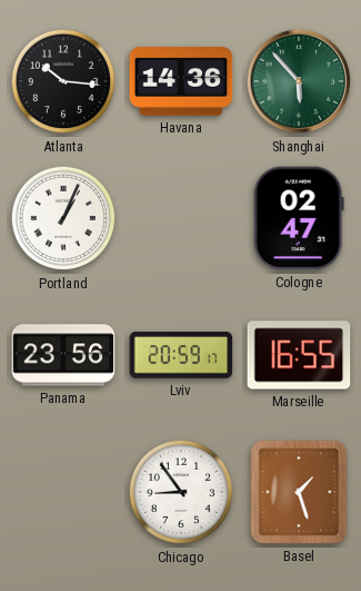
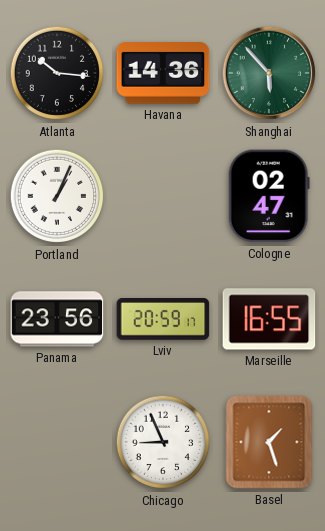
Chicago: 8:54 -> 8:56 (163, 442)
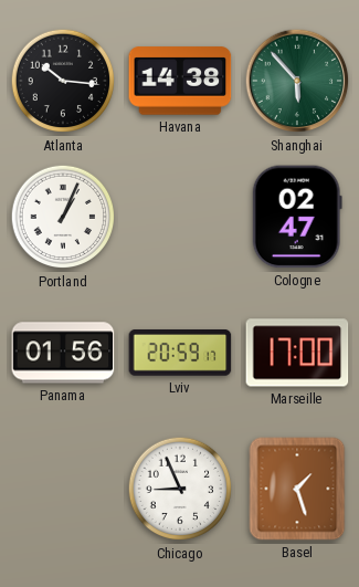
Havana: 14:36 -> 14:38 (180, 81)
Panama: 23:56 -> 01:56 (63, 353)
Marseille: 16:55 -> 17:00 (297, 353)
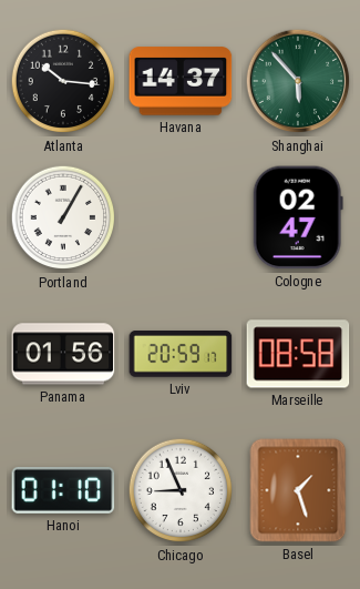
Havana: 14:38 -> 14:37 (181, 81)
Portland: 1:04 -> 1:05 (63, 217)
Marseille: 17:00 -> 08:58 (298, 354)
Hanoi: none -> 01:10 (63, 490)
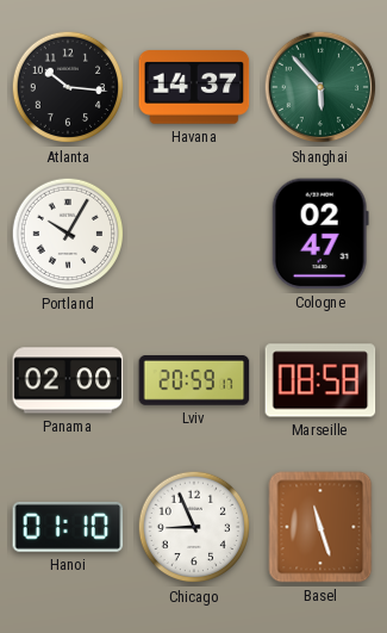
Portland: 1:05 -> 10:05 (68, 234)
Panama: 01:56 -> 02:00 (68, 380)
Basel: 1:27 -> 11:27 (320, 527)
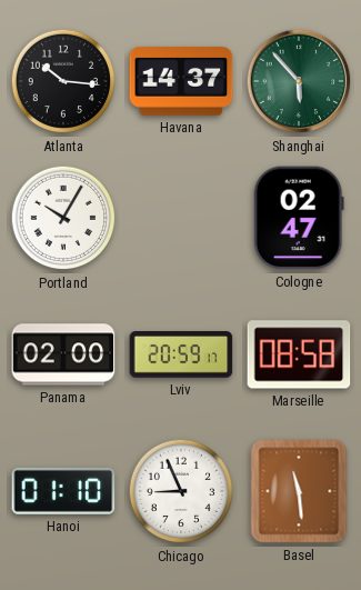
Basel: 11:27 -> 11:29 (299, 491)
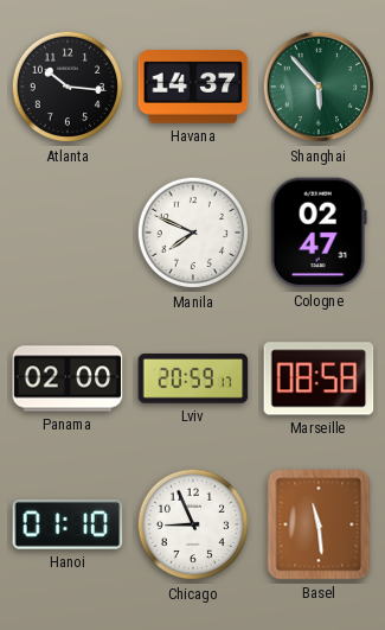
Portland: 10:05 -> none (63, 218)
Manila: none -> 7:49 (193, 233)
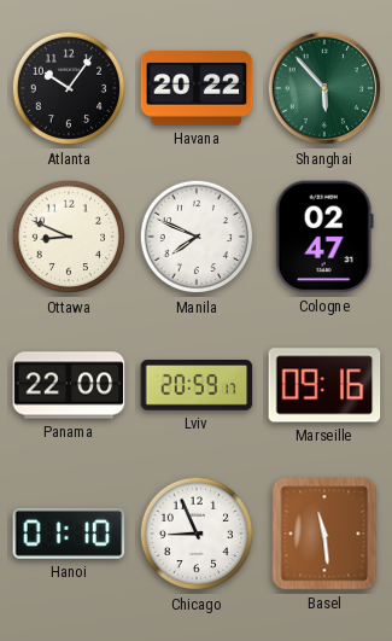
Atlanta: 10:16 -> 10:06 (69, 88)
Havana: 14:37 -> 20:22 (197, 88)
Ottawa: none -> 8:49 (69, 237)
Panama: 02:00 -> 22:00 (69, 385)
Marseille: 08:58 -> 09:16 (324, 385)
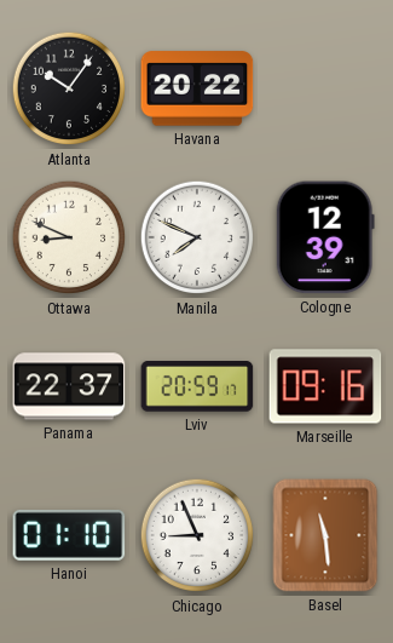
Shanghai: 5:53 -> none (324, 88)
Cologne: 02:47 -> 12:39 (325, 237)
Panama: 22:00 -> 22:37 (69, 386)
